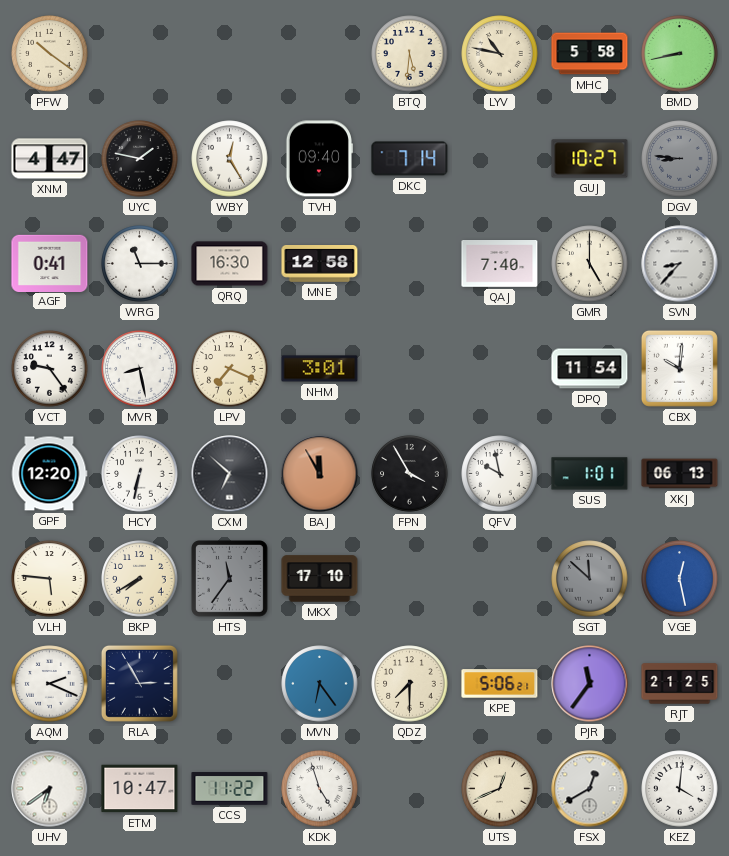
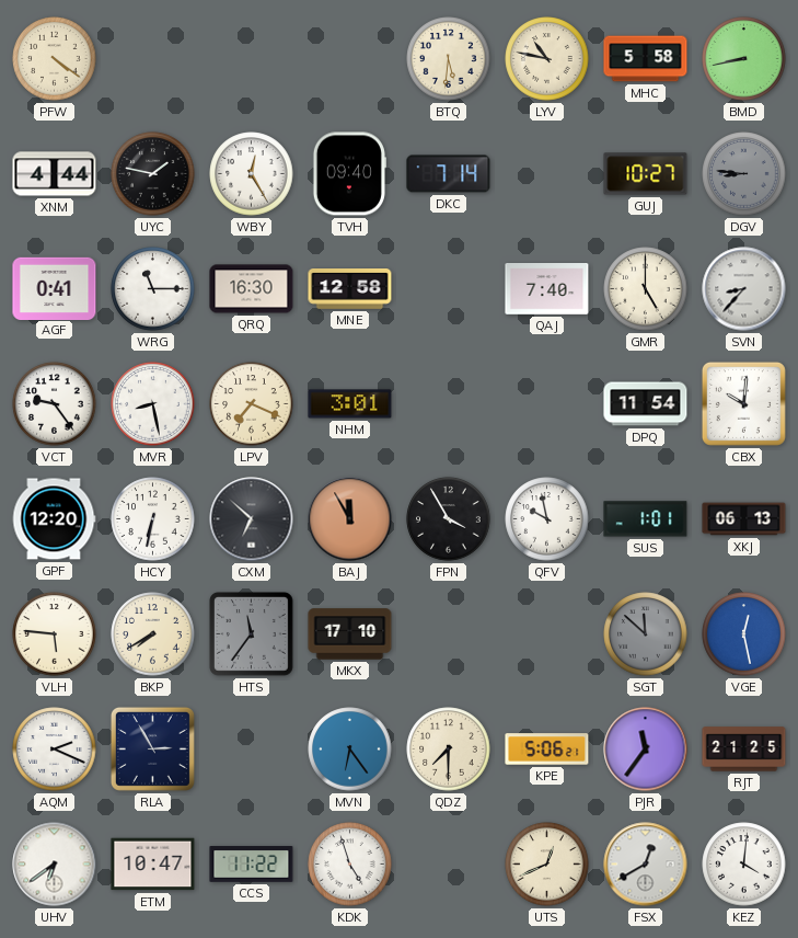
PFW: 10:21 -> 4:21 (55, 59)
XNM: 4:47 -> 4:44 (55, 174)
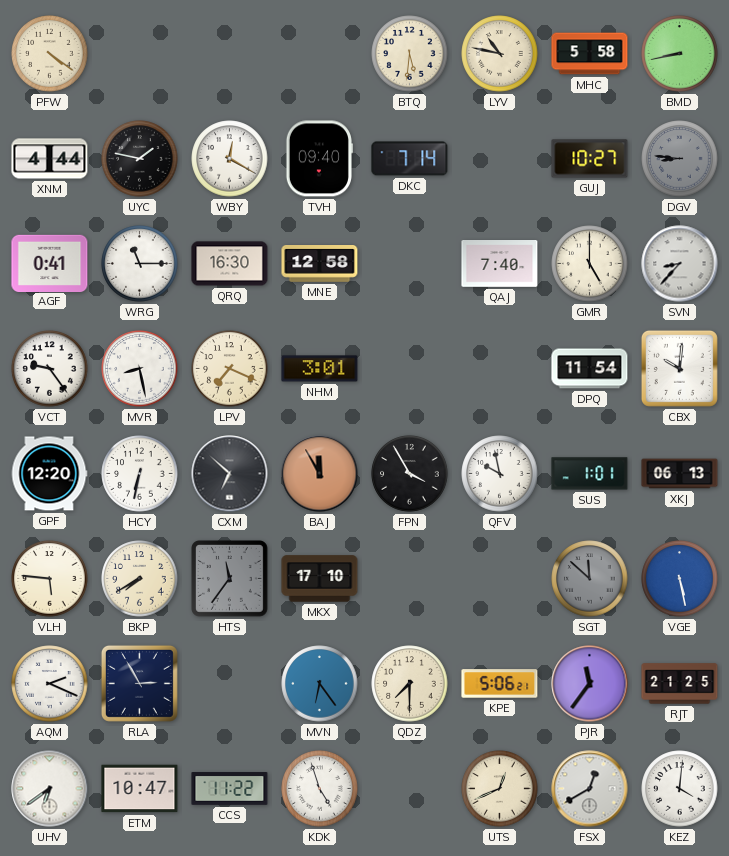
WBY: 12:25 -> 12:20 (230, 159)
VGE: 12:28 -> 5:28 (680, 579)
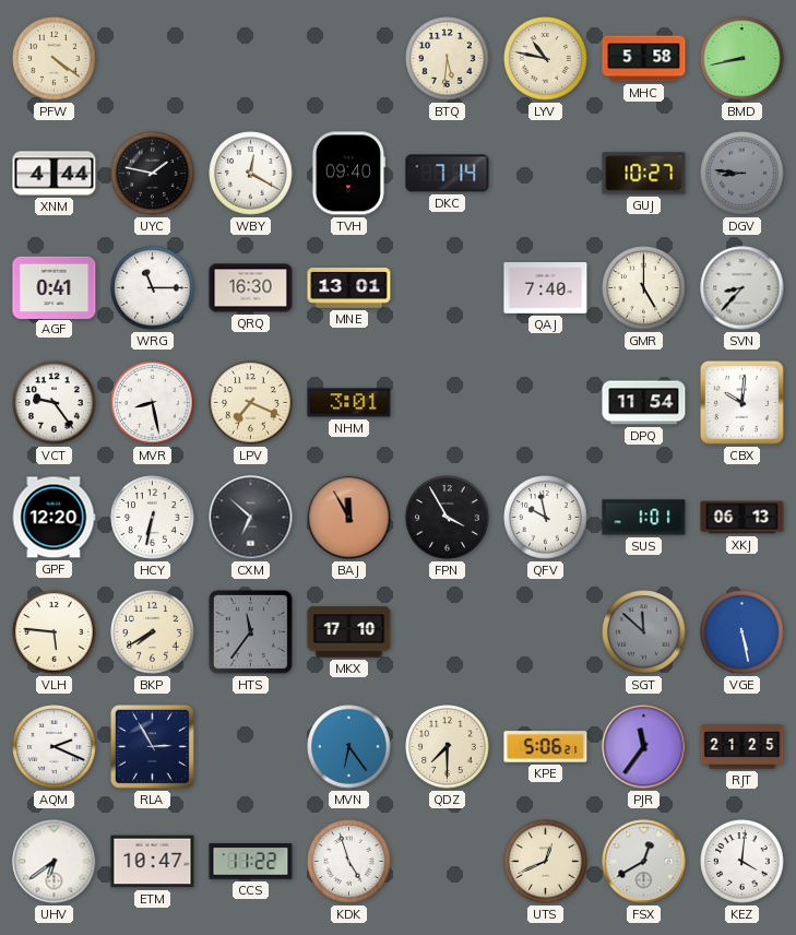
MNE: 12:58 -> 13:01 (349, 288)
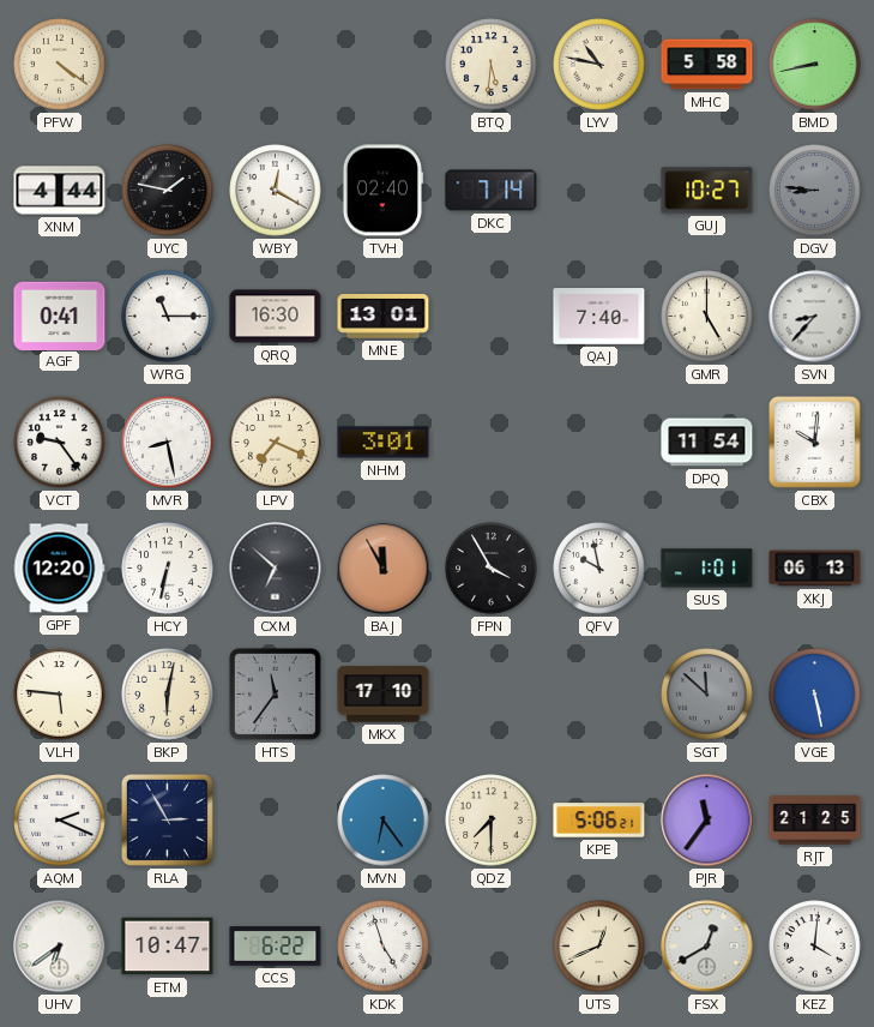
TVH: 09:40 -> 02:40 (382, 191)
BKP: 7:40 -> 6:02 (168, 695)
CCS: 11:22 -> 6:22 (276, 947)
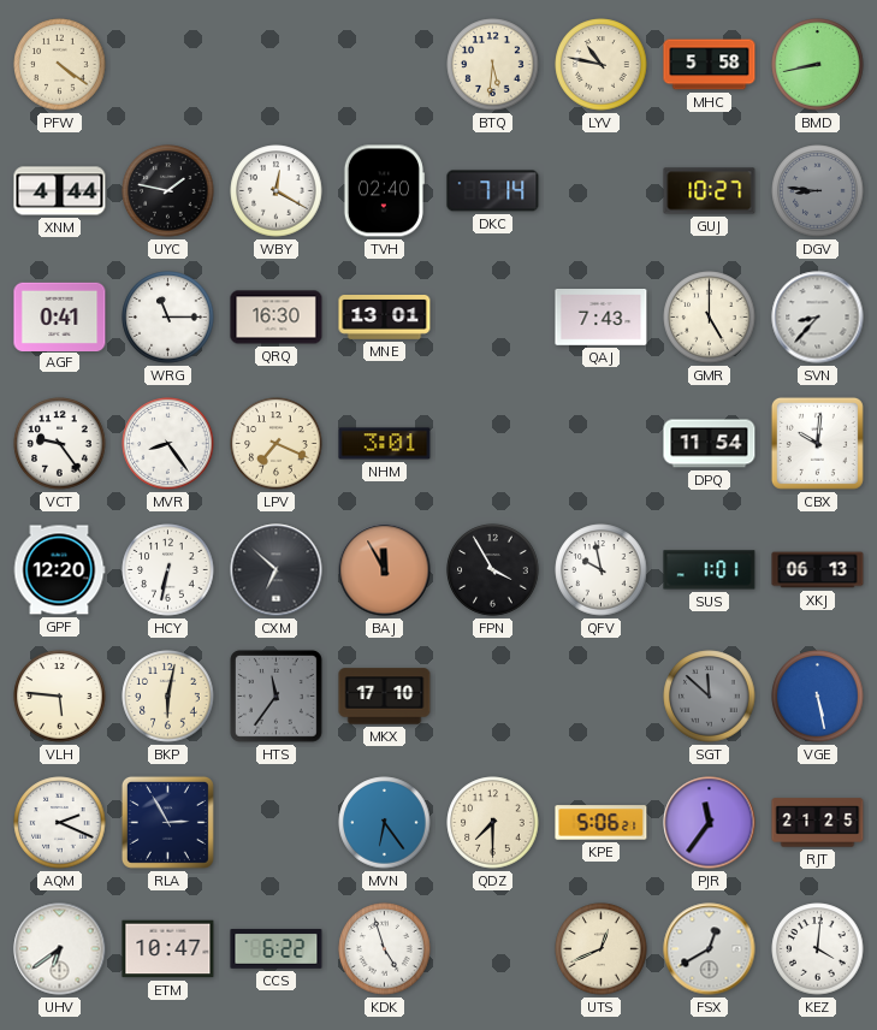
QAJ: 7:40 -> 7:43 (602, 318)
MVR: 8:28 -> 8:24 (168, 444)
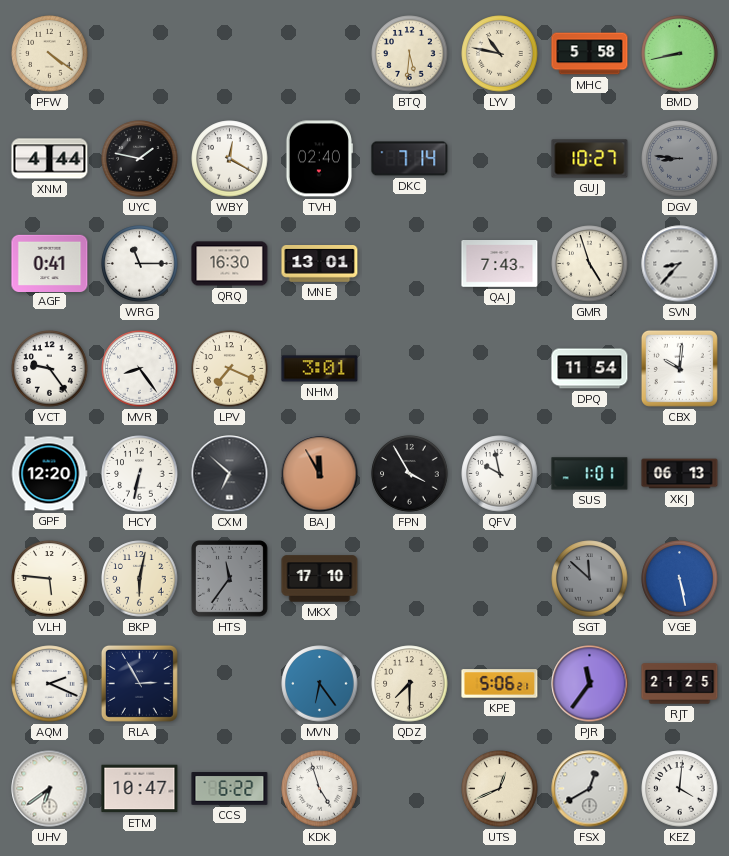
GMR: 5:00 -> 4:57 (590, 264)
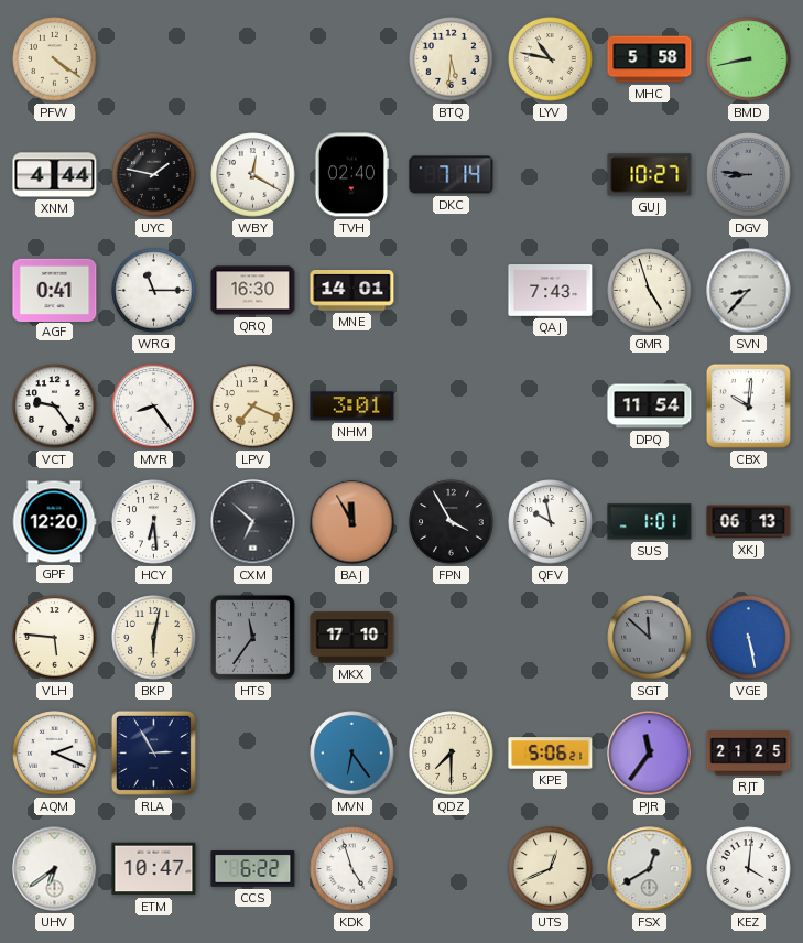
MNE: 13:01 -> 14:01 (352, 291)
HCY: 6:32 -> 6:29 (154, 522)
